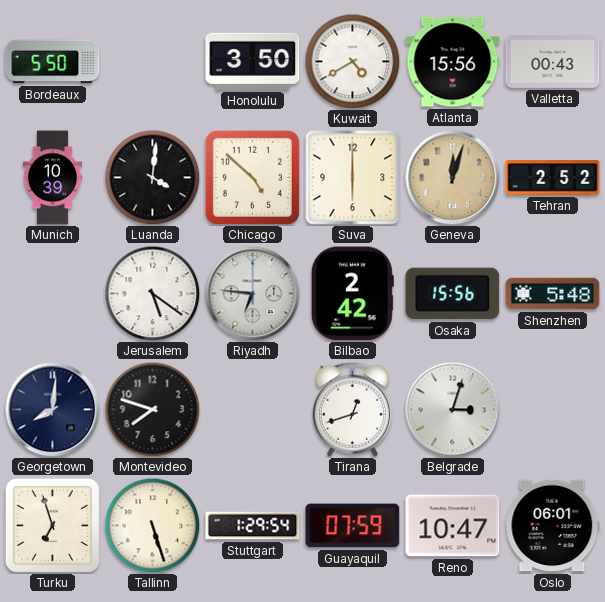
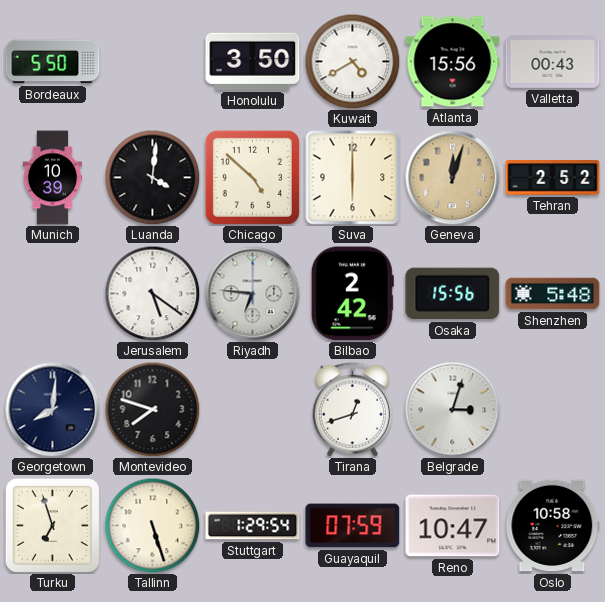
Oslo: 06:01 -> 10:58 (553, 526)
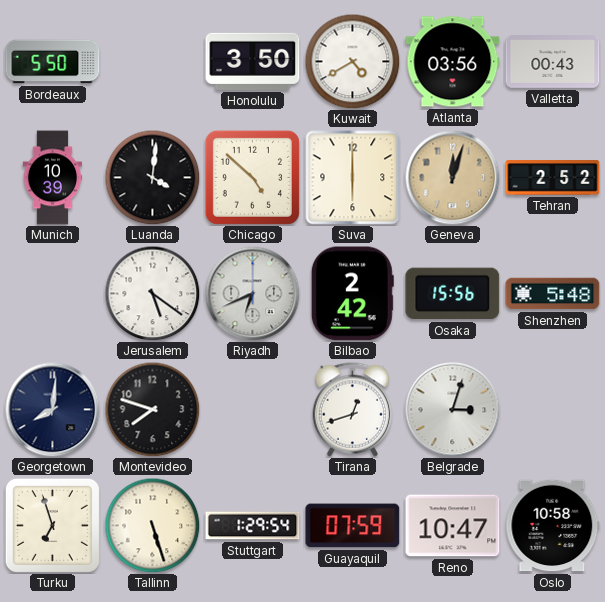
Atlanta: 15:56 -> 03:56 (453, 62)
Riyadh: 6:46 -> 6:41 (252, 293)
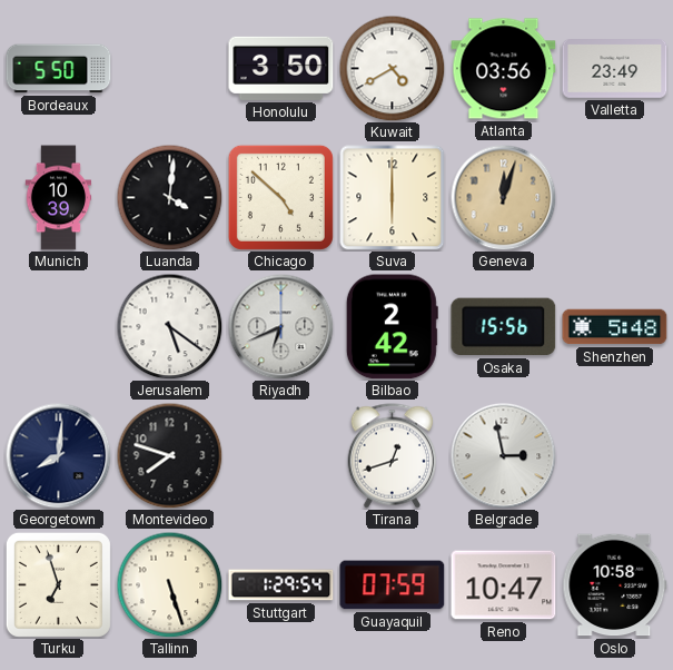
Valletta: 00:43 -> 23:49 (615, 69)
Tehran: 2:52 -> none (553, 178)
Belgrade: 3:03 -> 2:58 (503, 455)
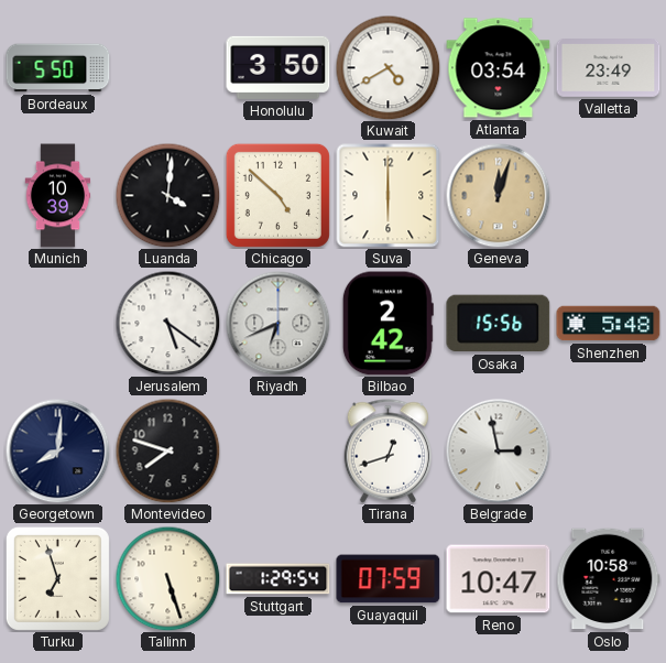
Atlanta: 03:56 -> 03:54 (499, 68)
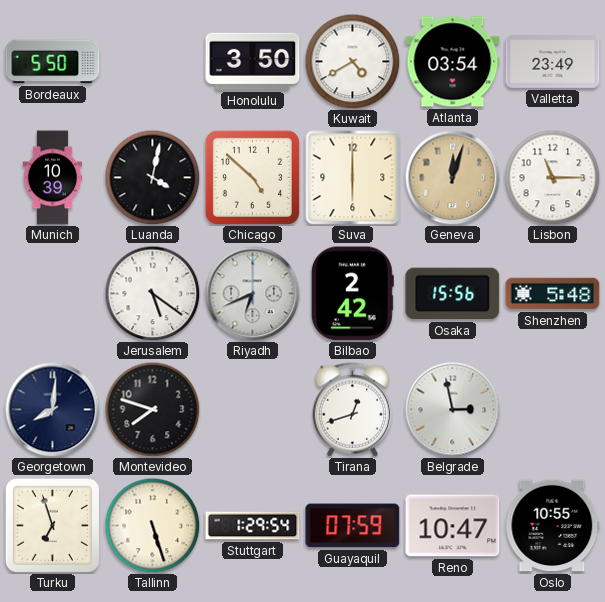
Luanda: 4:01 -> 4:02 (152, 177)
Lisbon: none -> 11:15 (552, 177)
Oslo: 10:58 -> 10:55 (553, 526)
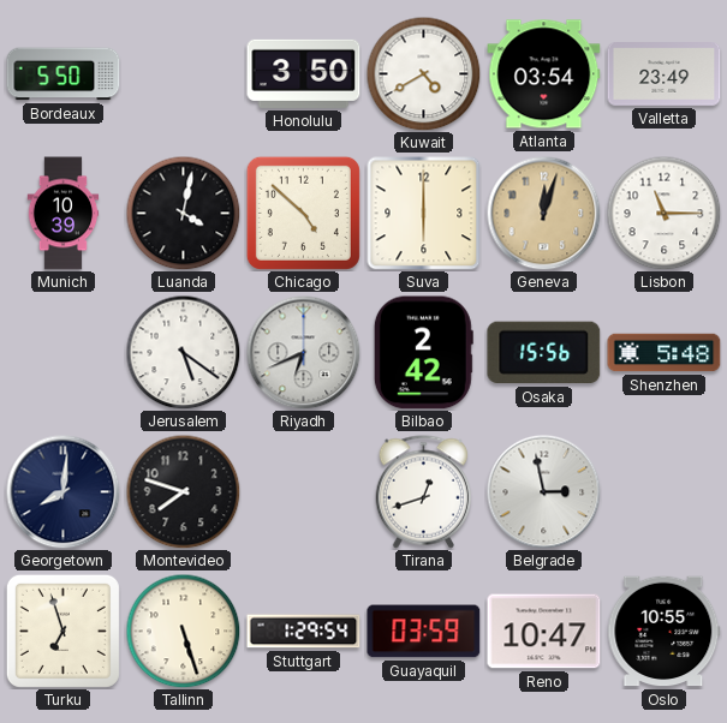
Guayaquil: 07:59 -> 03:59 (424, 632)
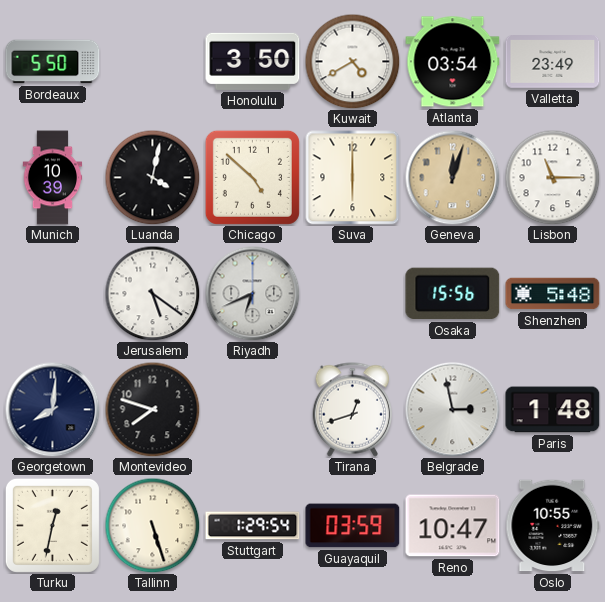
Bilbao: 2:42 -> none (423, 353)
Paris: none -> 1:48 (553, 410)
Turku: 6:57 -> 12:32 (52, 525)
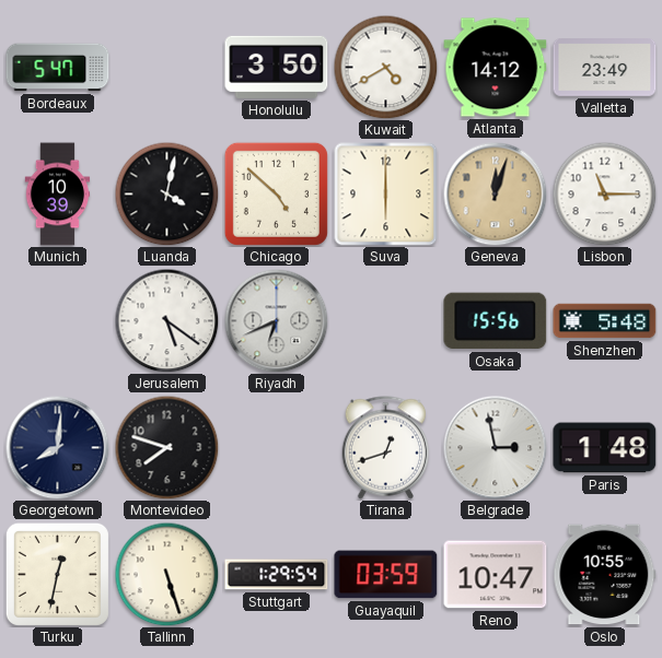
Bordeaux: 5:50 -> 5:47 (58, 68)
Atlanta: 03:54 -> 14:12 (496, 68)
